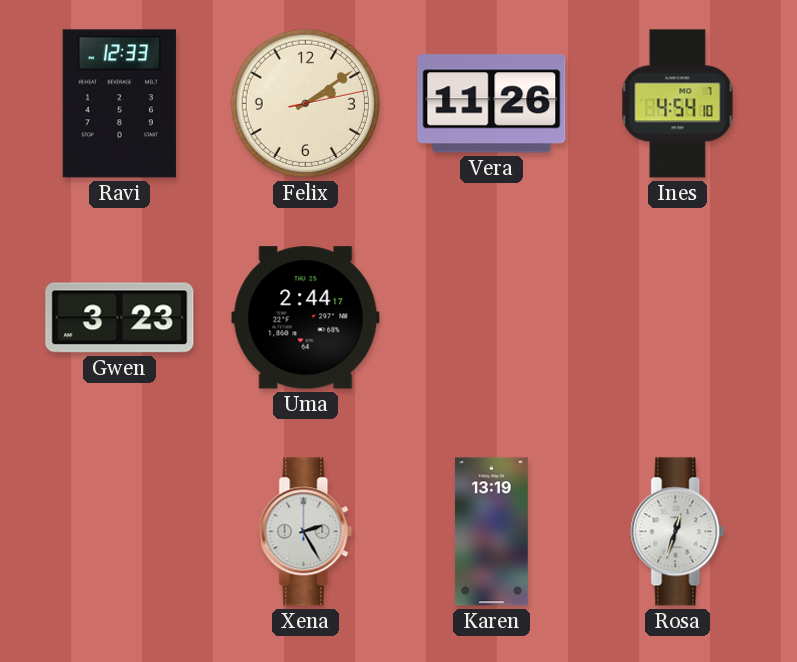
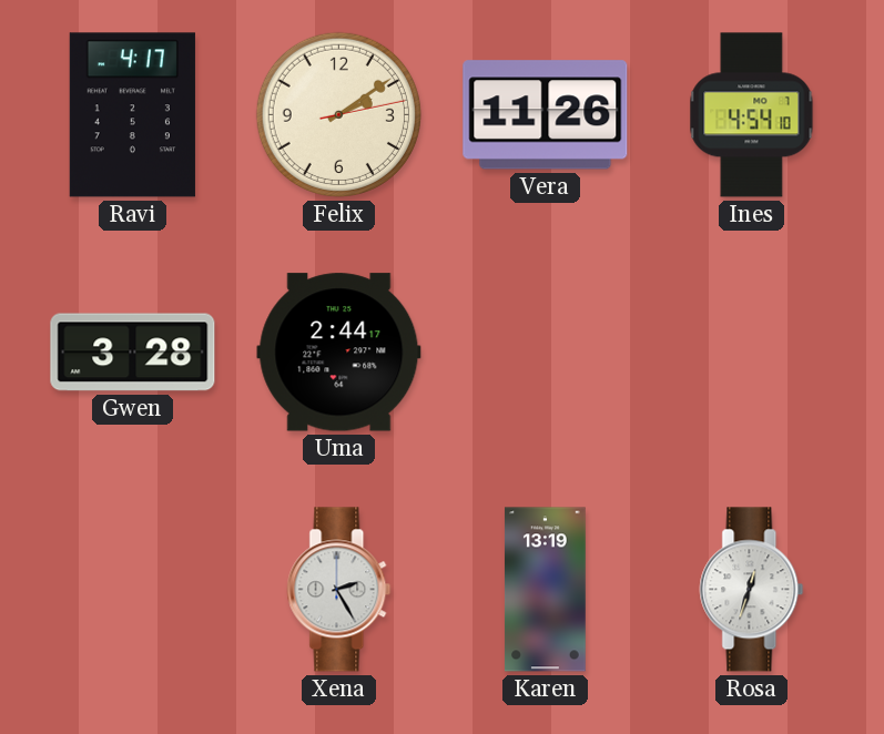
Ravi: 12:33 -> 4:17 (132, 115)
Gwen: 3:23 -> 3:28 (133, 353)
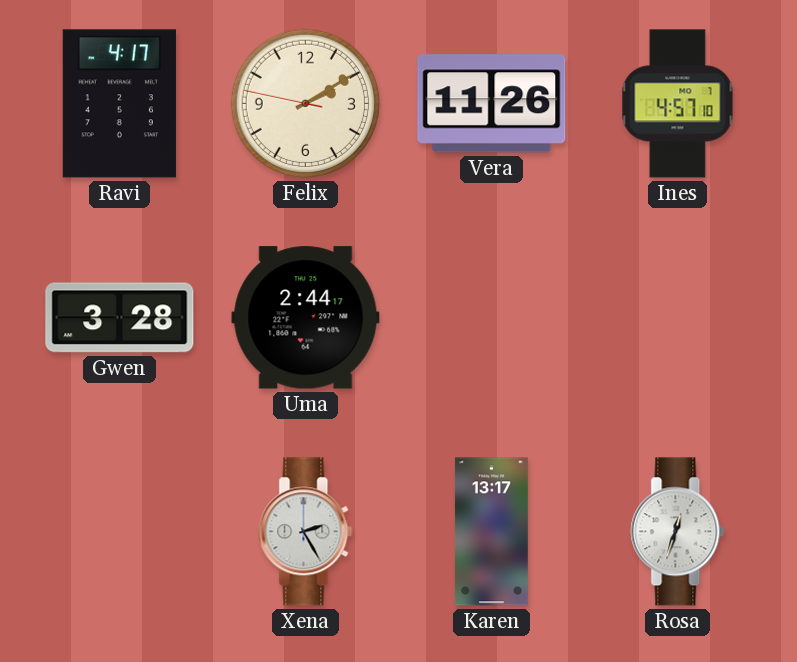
Felix: 2:09:13 -> 2:09:47 (305, 103)
Ines: 4:54 -> 4:57 (678, 104)
Karen: 13:19 -> 13:17 (491, 532)
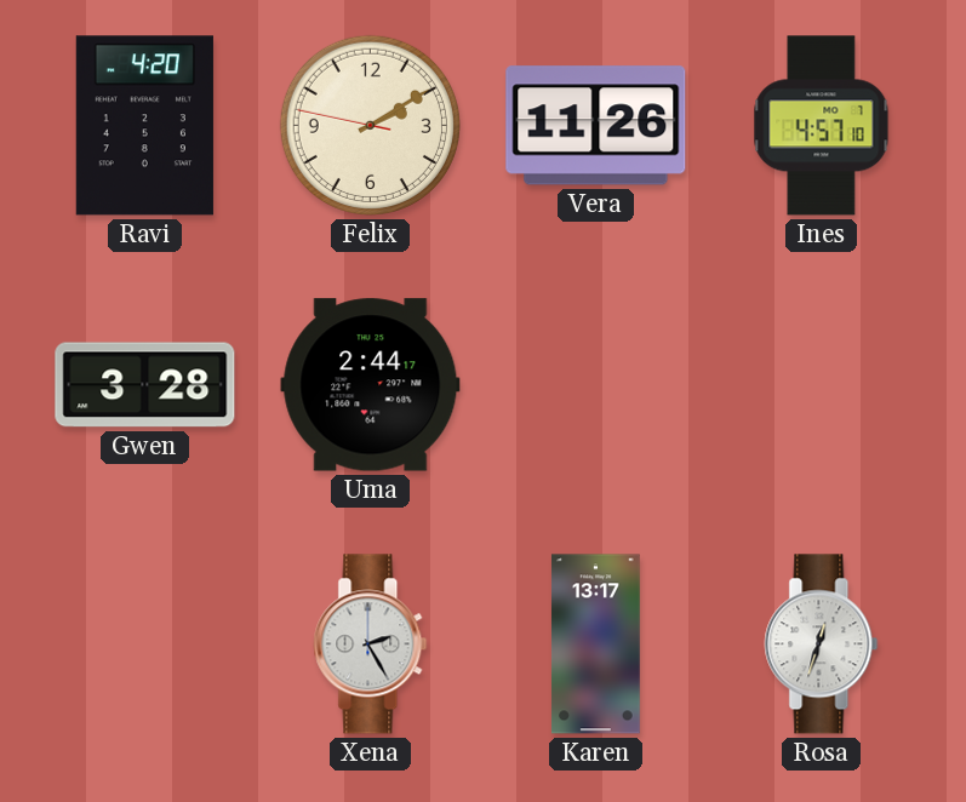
Ravi: 4:17 -> 4:20 (144, 126)
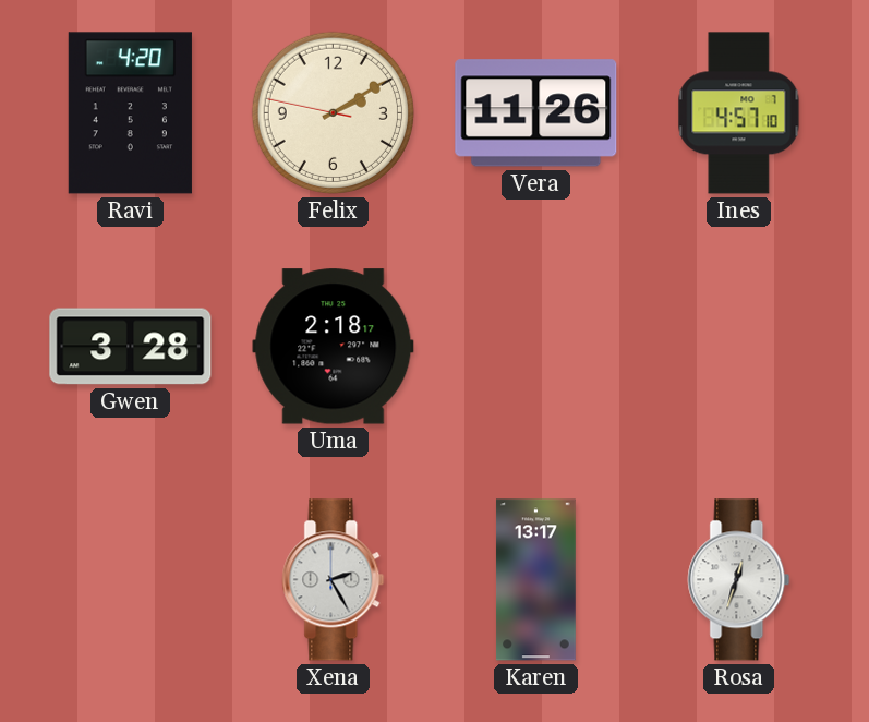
Uma: 2:44 -> 2:18 (334, 347)
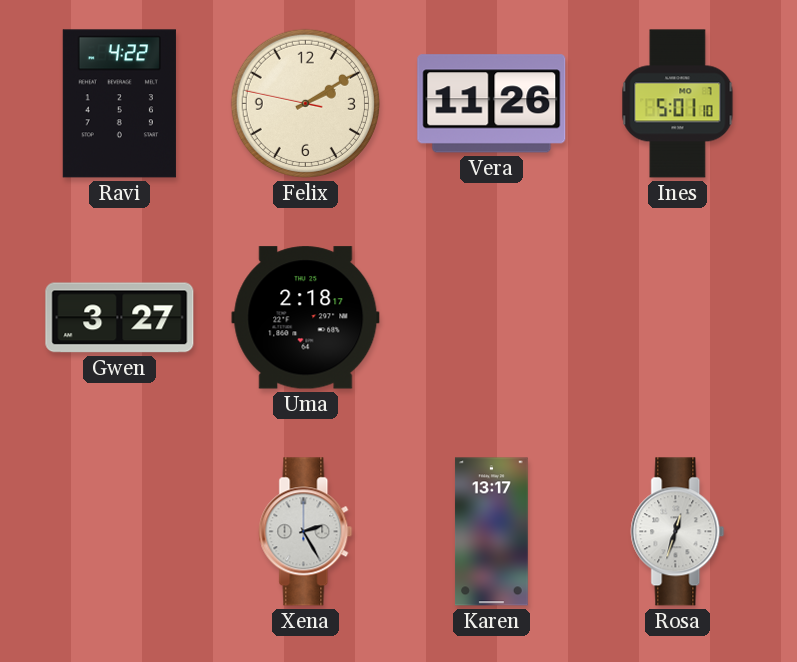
Ravi: 4:20 -> 4:22 (119, 104)
Ines: 4:57 -> 5:01 (678, 104)
Gwen: 3:28 -> 3:27 (120, 318)
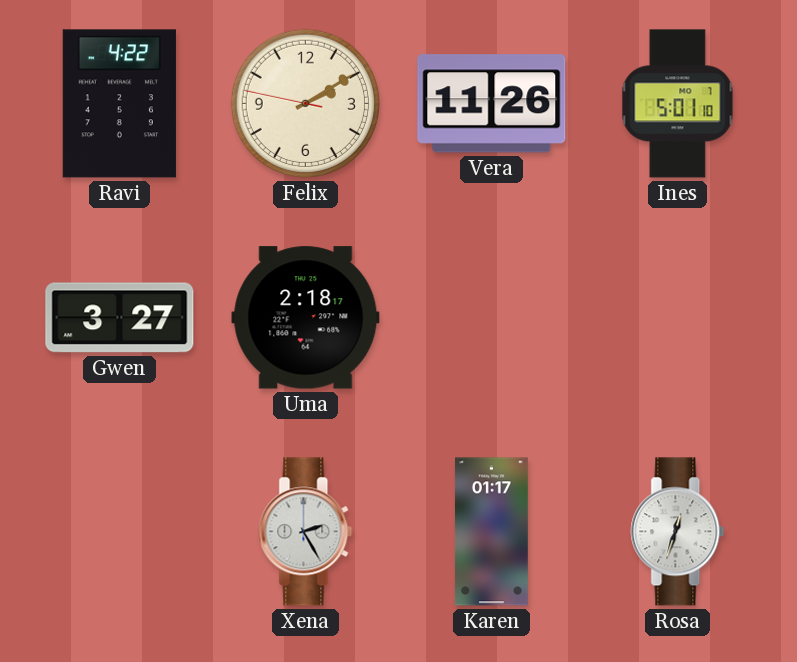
Karen: 13:17 -> 01:17 (491, 532)
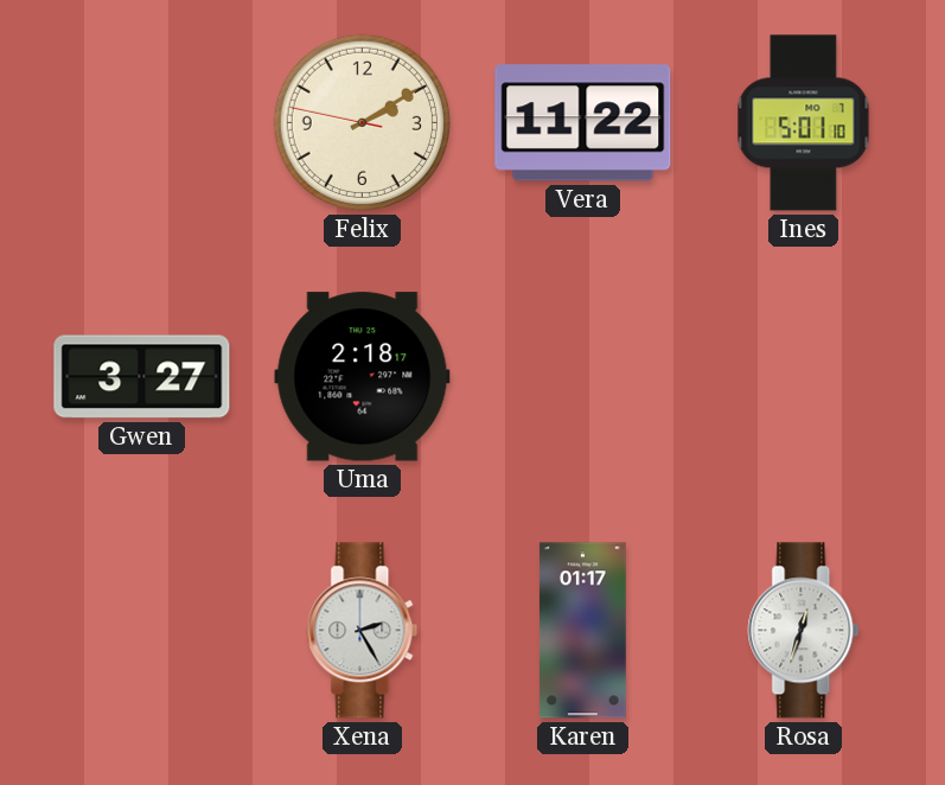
Ravi: 4:22 -> none (119, 104)
Vera: 11:26 -> 11:22 (583, 123)
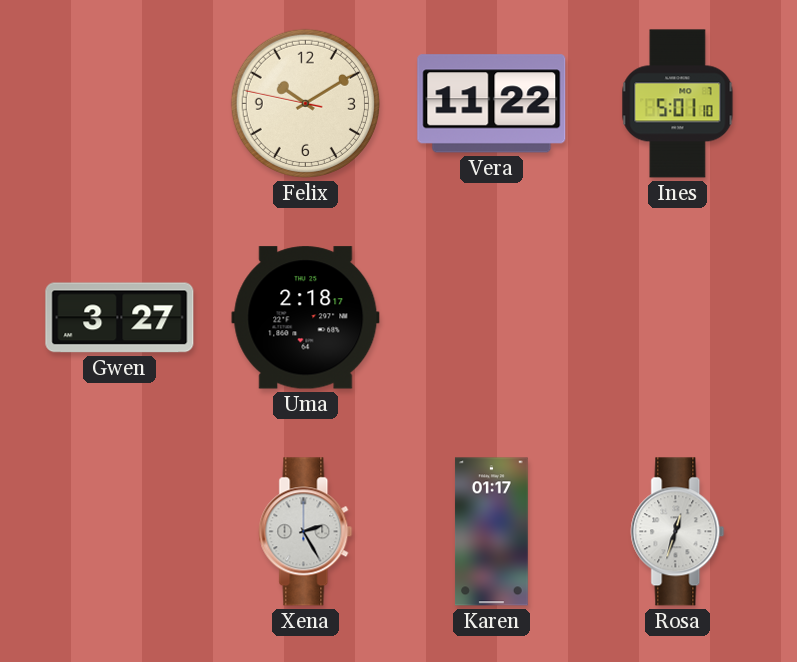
Felix: 2:09 -> 10:09 (305, 103)
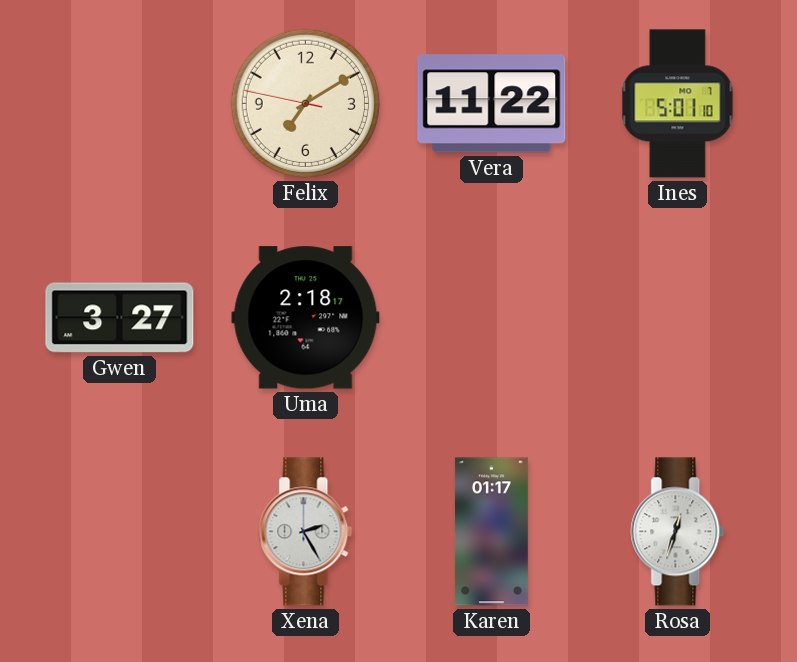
Felix: 10:09 -> 7:09 (305, 103)
